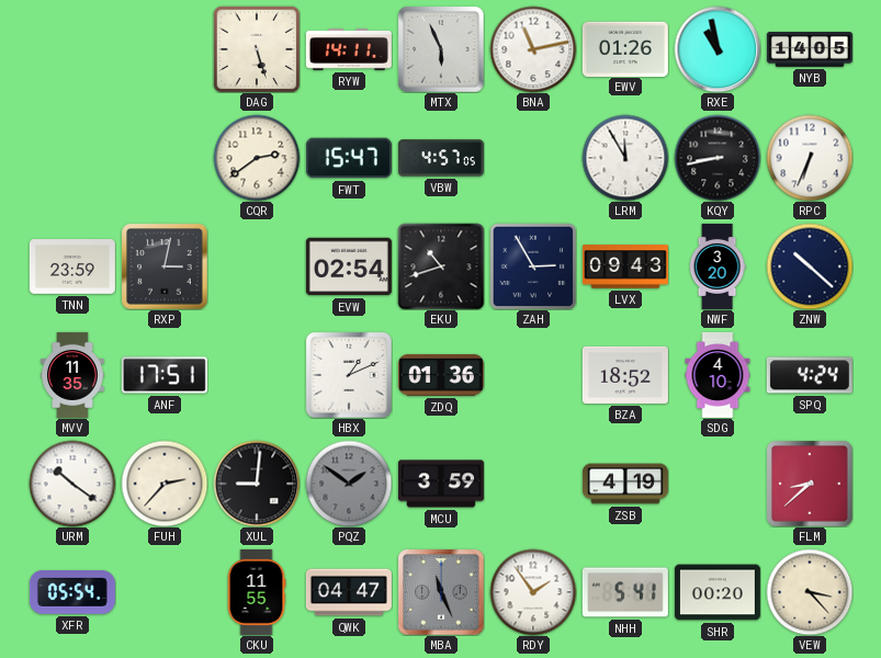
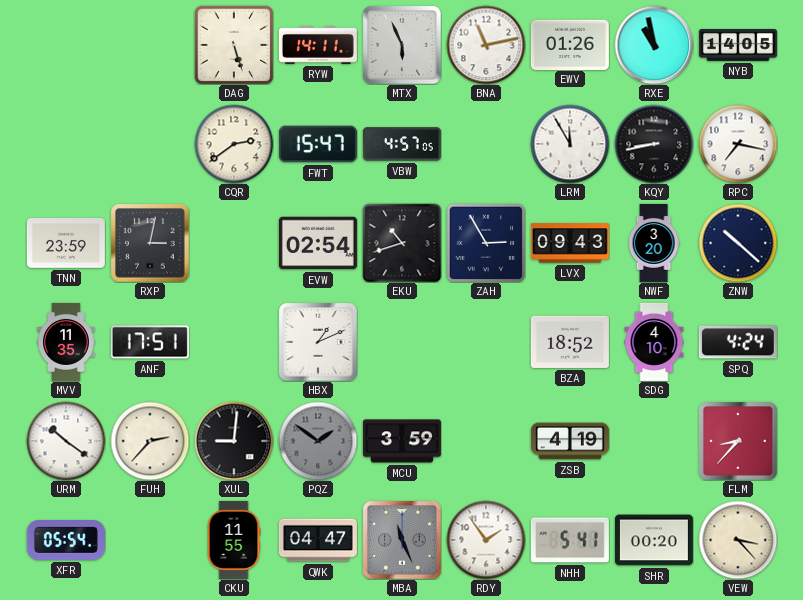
RPC: 6:34 -> 7:17 (738, 144)
ZDQ: 01:36 -> none (441, 375)
FLM: 8:38 -> 8:37 (738, 441)
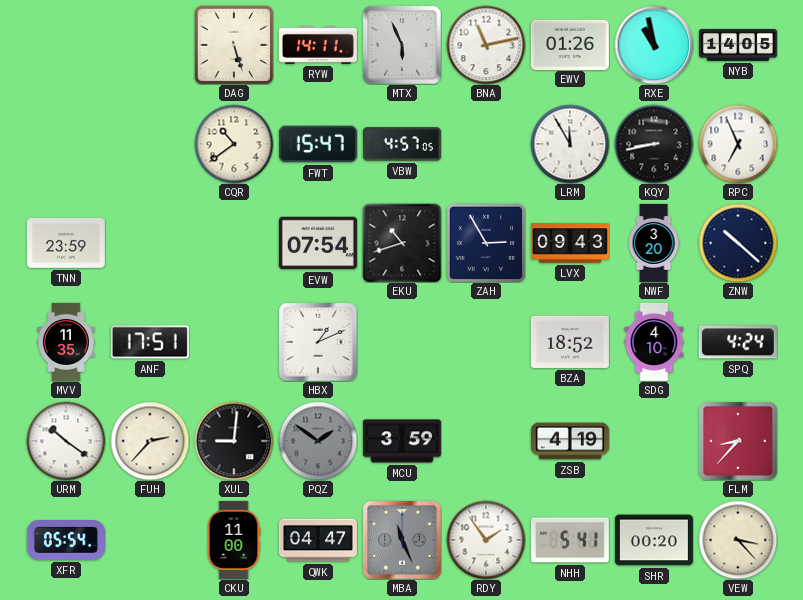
CQR: 2:39 -> 10:39 (234, 144)
RPC: 7:17 -> 6:56 (738, 144)
RXP: 3:02 -> none (150, 243)
EVW: 02:54 -> 07:54 (318, 243)
CKU: 11:55 -> 11:00 (234, 540)
